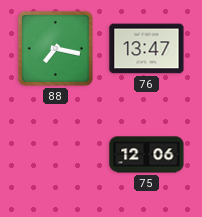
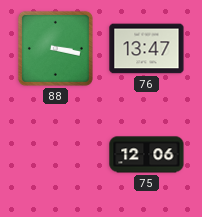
88: 7:17 -> 3:17 (55, 48)
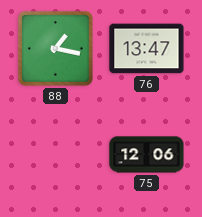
88: 3:17 -> 1:17 (55, 48)
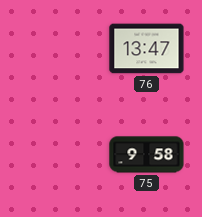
88: 1:17 -> none (55, 48)
75: 12:06 -> 9:58 (147, 155)
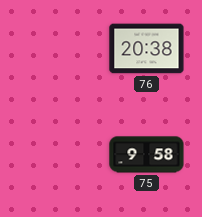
76: 13:47 -> 20:38 (147, 49)
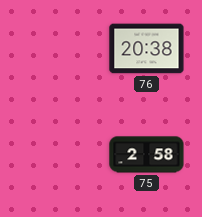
75: 9:58 -> 2:58 (147, 155)
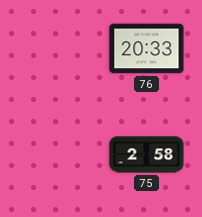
76: 20:38 -> 20:33 (147, 49)
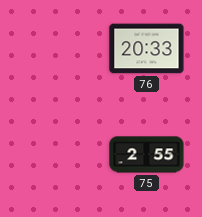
75: 2:58 -> 2:55 (147, 155)
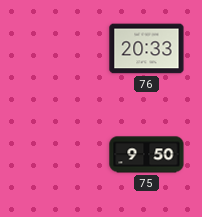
75: 2:55 -> 9:50 (147, 155)
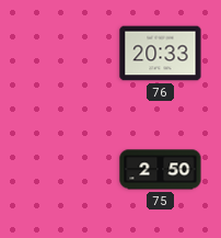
75: 9:50 -> 2:50 (161, 170)
